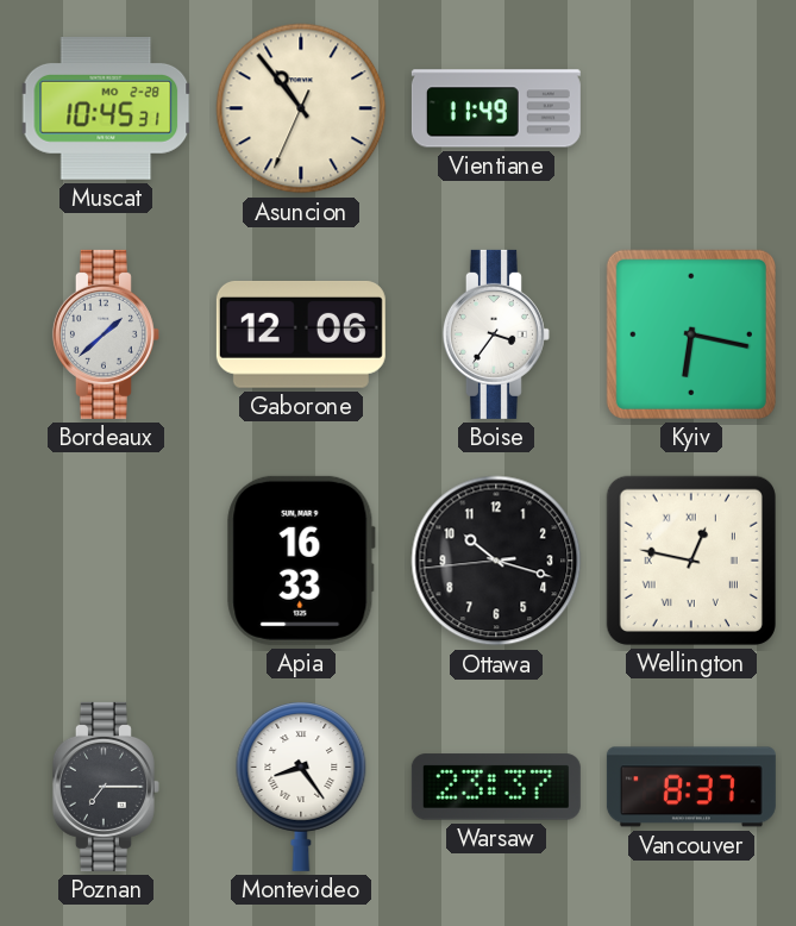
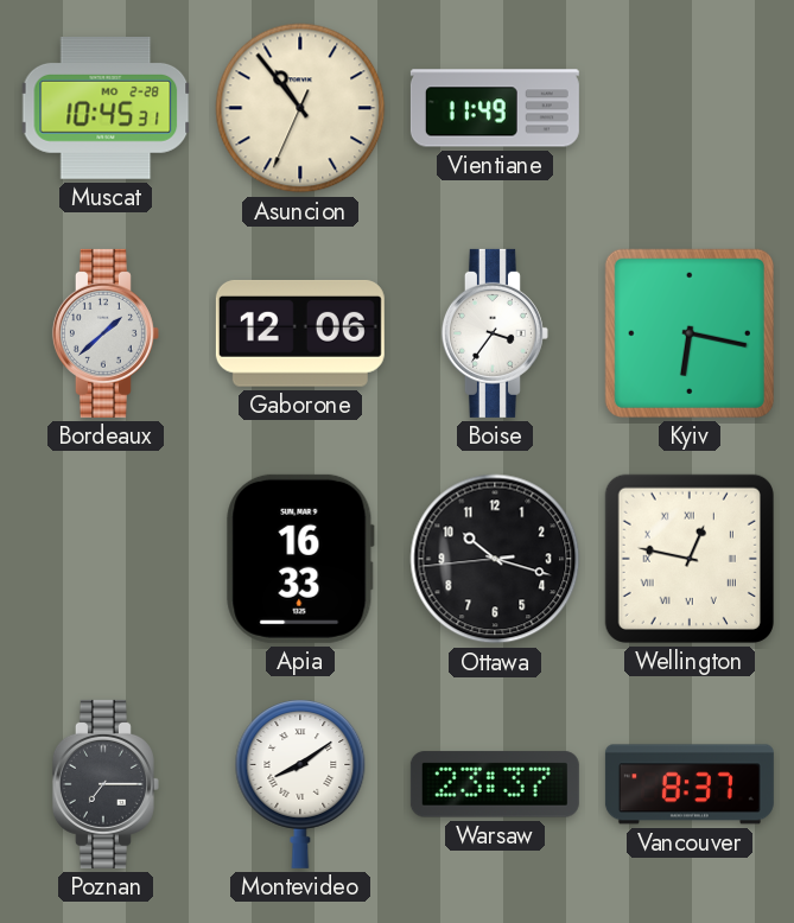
Montevideo: 8:24 -> 8:09 (300, 784)
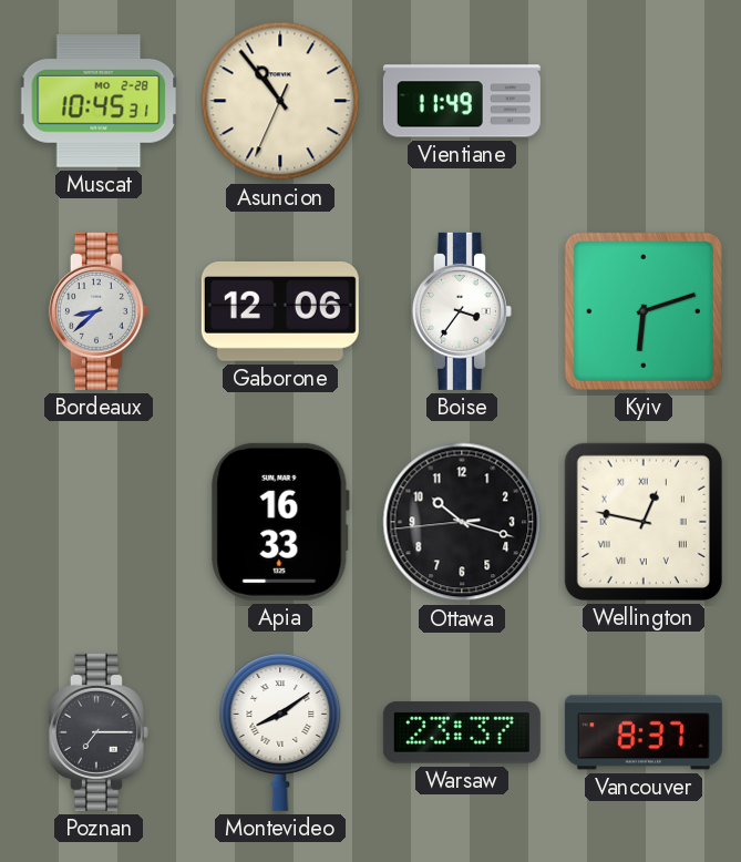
Bordeaux: 1:38 -> 8:38 (99, 311)
Kyiv: 6:17 -> 6:12 (644, 311)
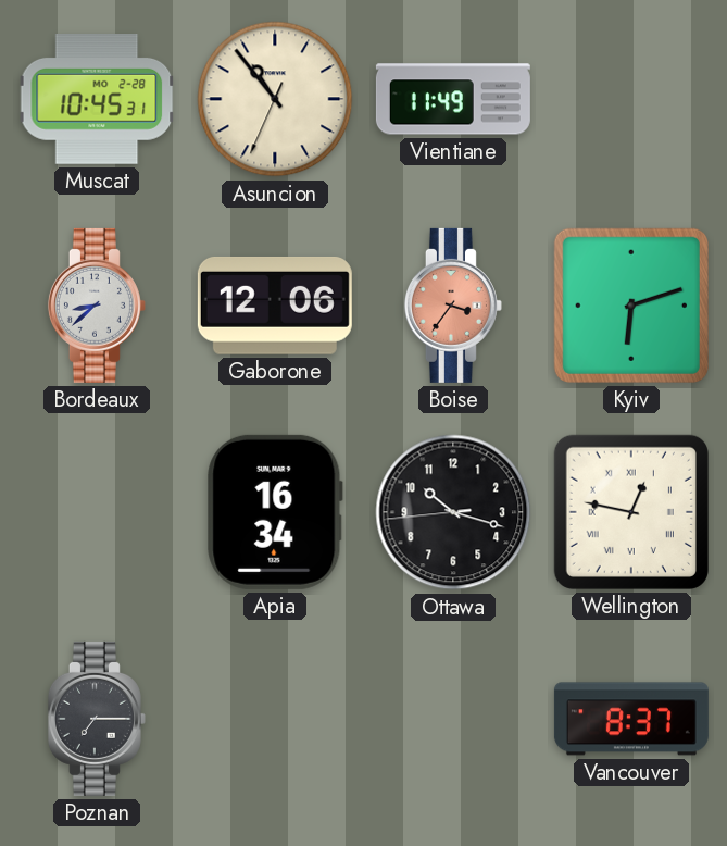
Boise dial: white -> salmon (453, 306)
Apia: 16:33 -> 16:34 (275, 512)
Montevideo: 8:09 -> none (280, 732)
Warsaw: 23:37 -> none (462, 732)
